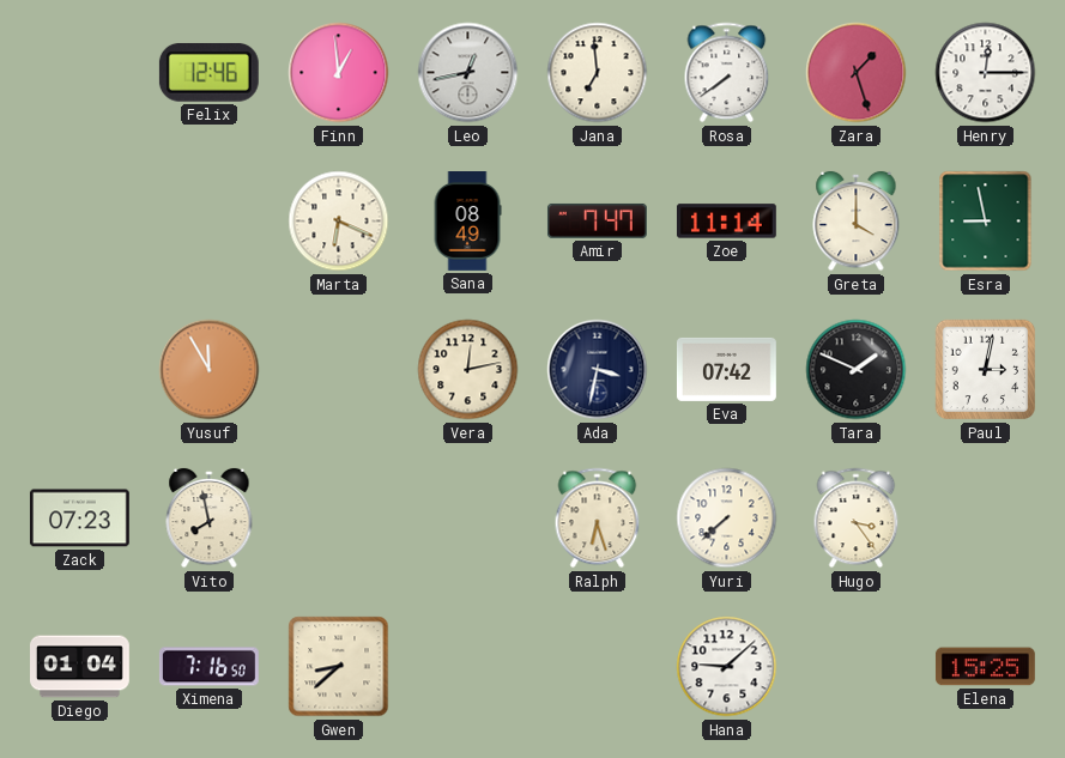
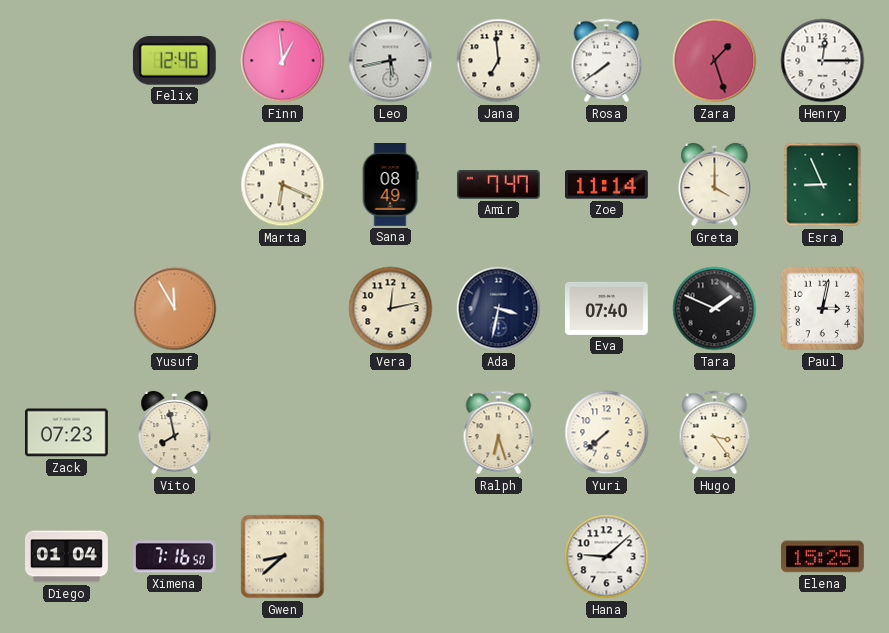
Leo: 12:43 -> 5:43 (391, 61)
Esra: 8:58 -> 8:56 (823, 185)
Eva: 07:42 -> 07:40 (606, 308)
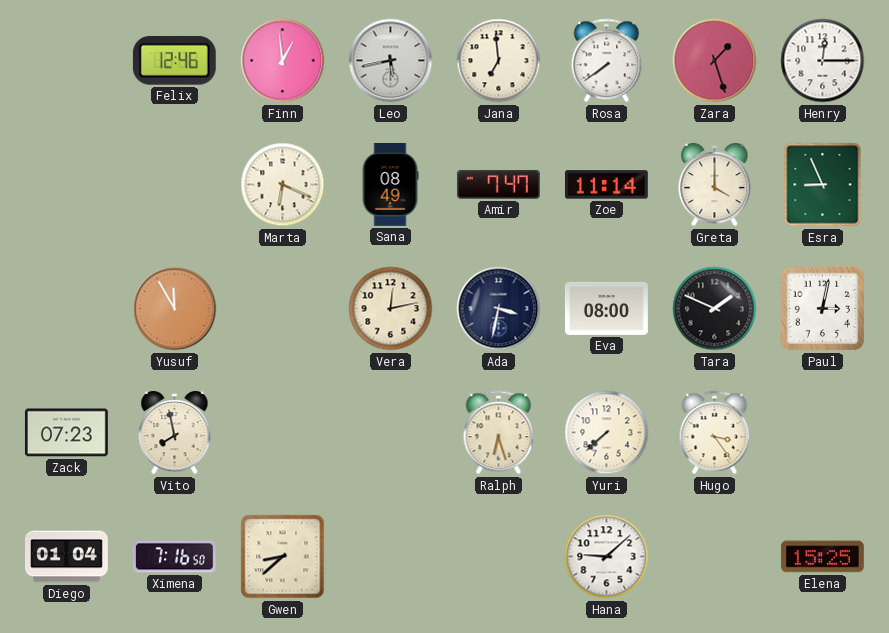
Eva: 07:40 -> 08:00 (606, 308)
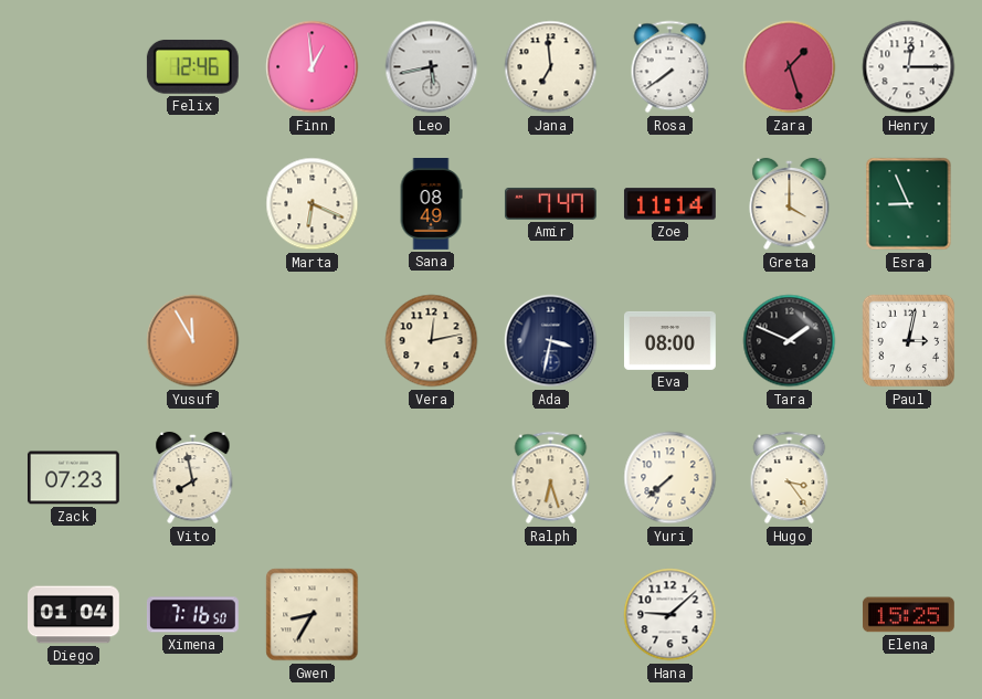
Gwen: 8:38 -> 8:35 (313, 615)
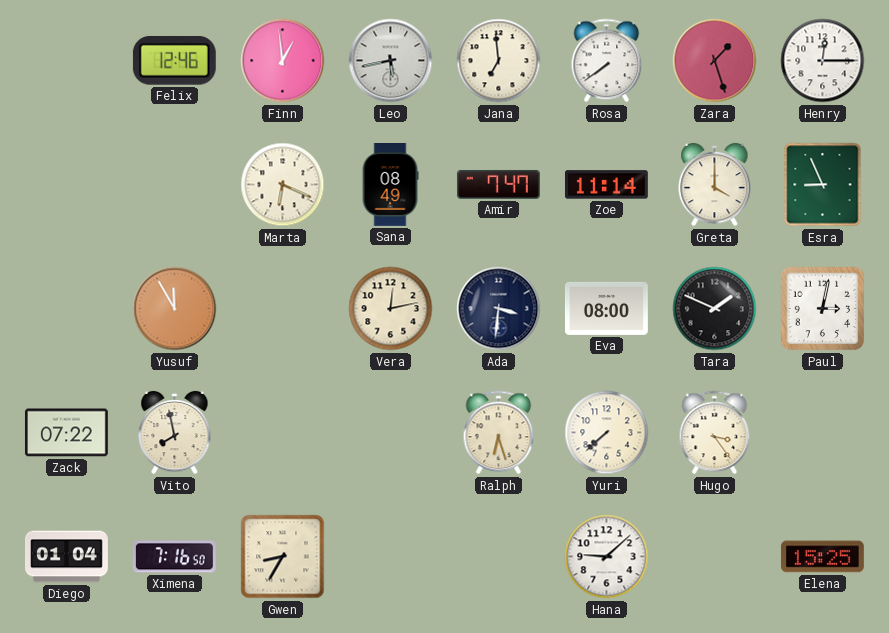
Ada: 3:32 -> 3:31 (499, 309)
Zack: 07:23 -> 07:22 (66, 433)
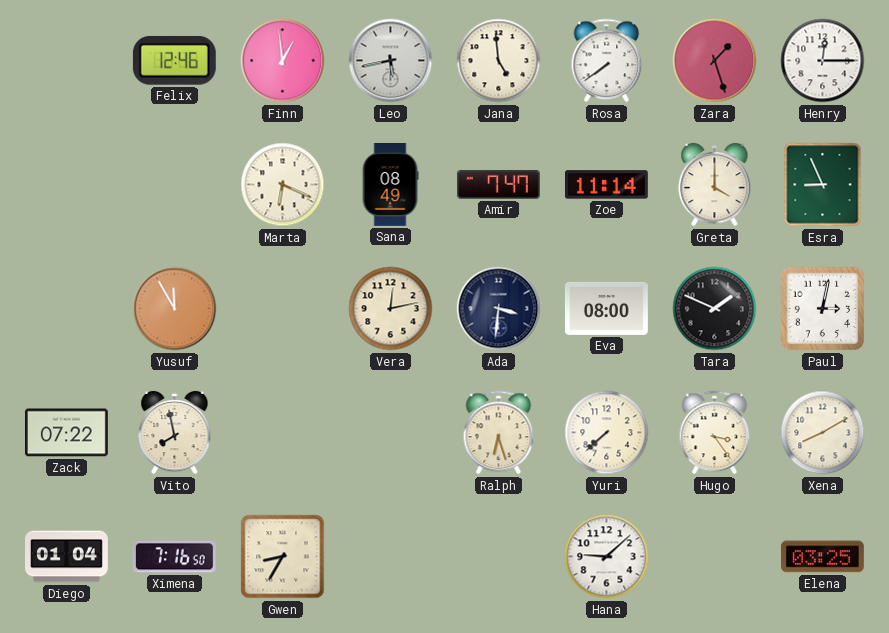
Jana: 6:59 -> 4:59 (499, 61)
Xena: none -> 8:10 (823, 433)
Elena: 15:25 -> 03:25 (822, 557)
